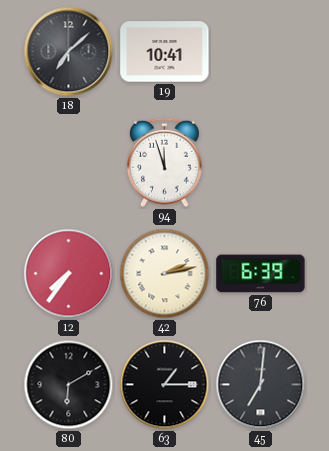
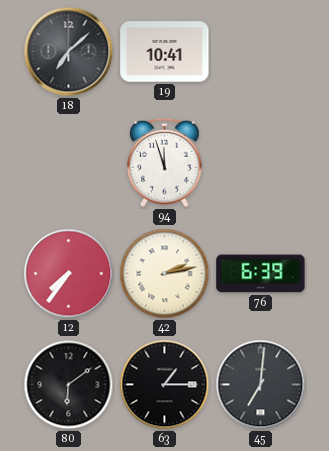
80: 6:10 -> 6:09 (69, 385)
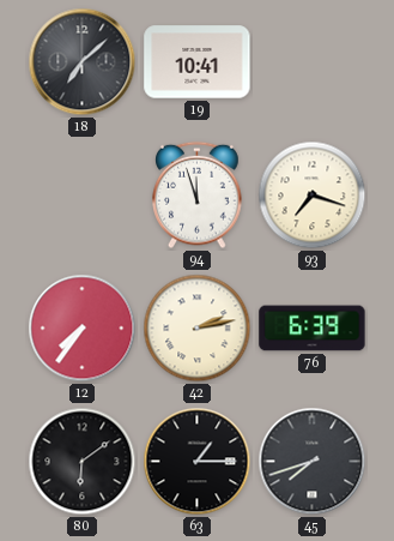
93: none -> 7:18 (313, 196)
45: 7:01 -> 7:42 (313, 462)
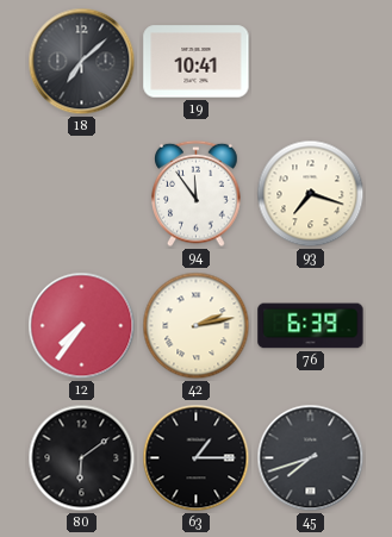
94: 11:57 -> 11:54 (197, 194)
